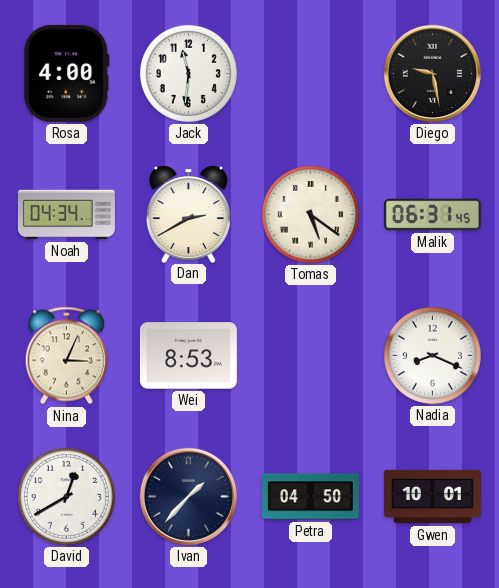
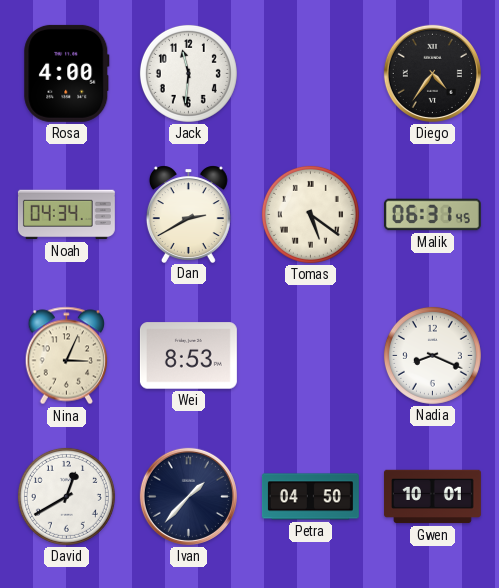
Diego: 9:28 -> 4:36 (432, 73)
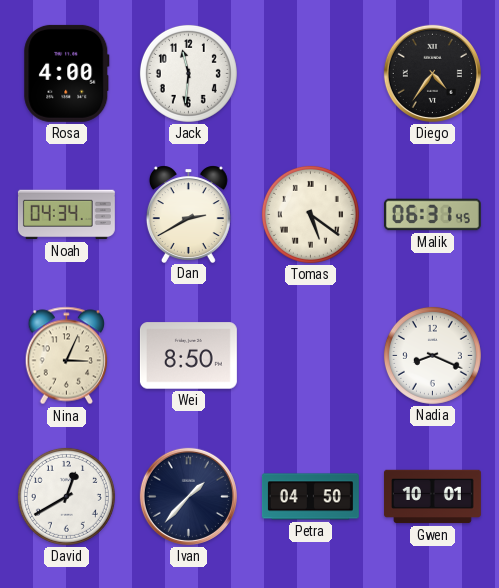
Wei: 8:53 -> 8:50 (188, 356)
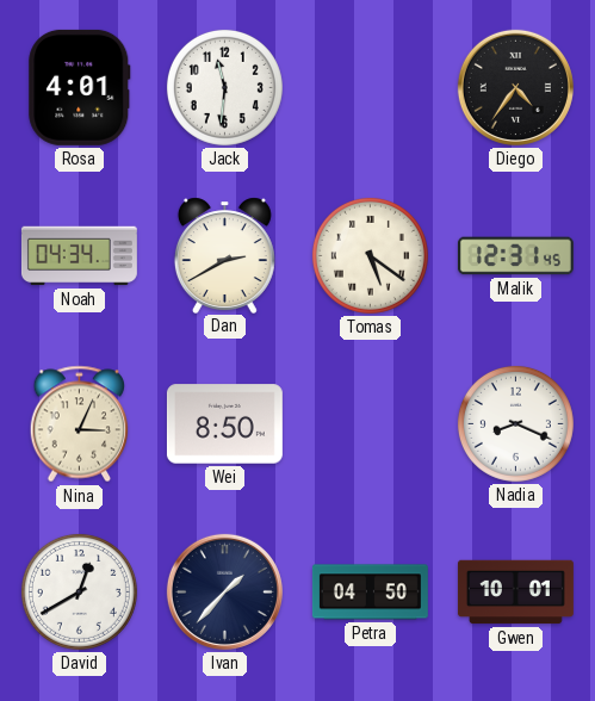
Rosa: 4:00 -> 4:01 (80, 87)
Malik: 06:31 -> 12:31 (515, 256)
